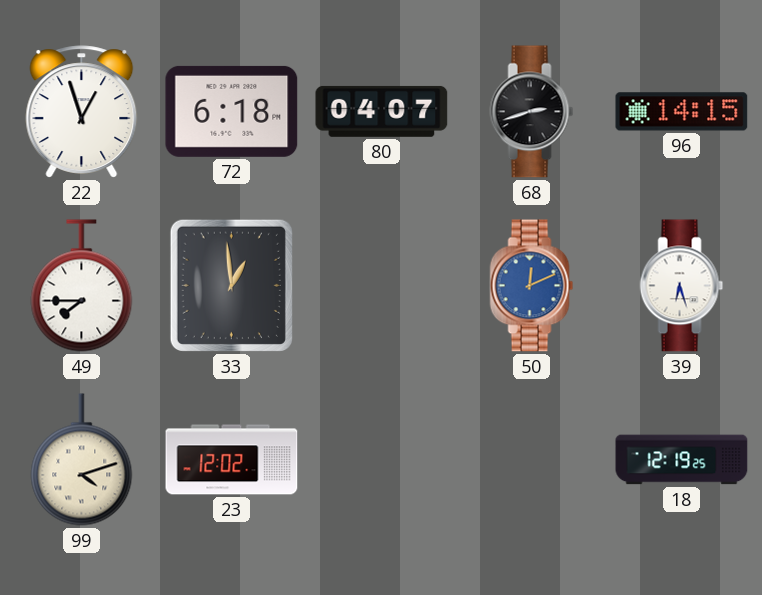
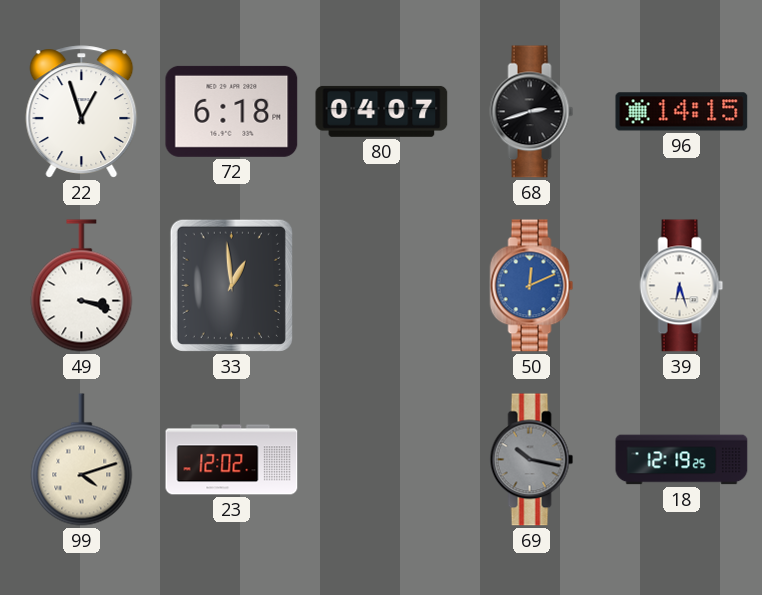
49: 7:45 -> 3:18 (82, 286)
69: none -> 10:17 (532, 460)
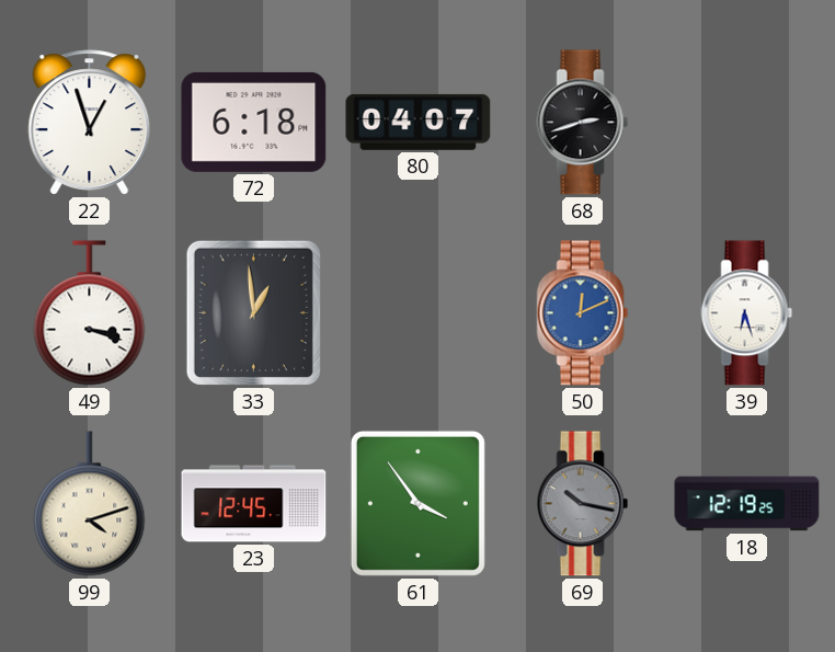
96: 14:15 -> none (682, 112)
23: 12:02 -> 12:45 (254, 504)
61: none -> 3:54 (417, 503)
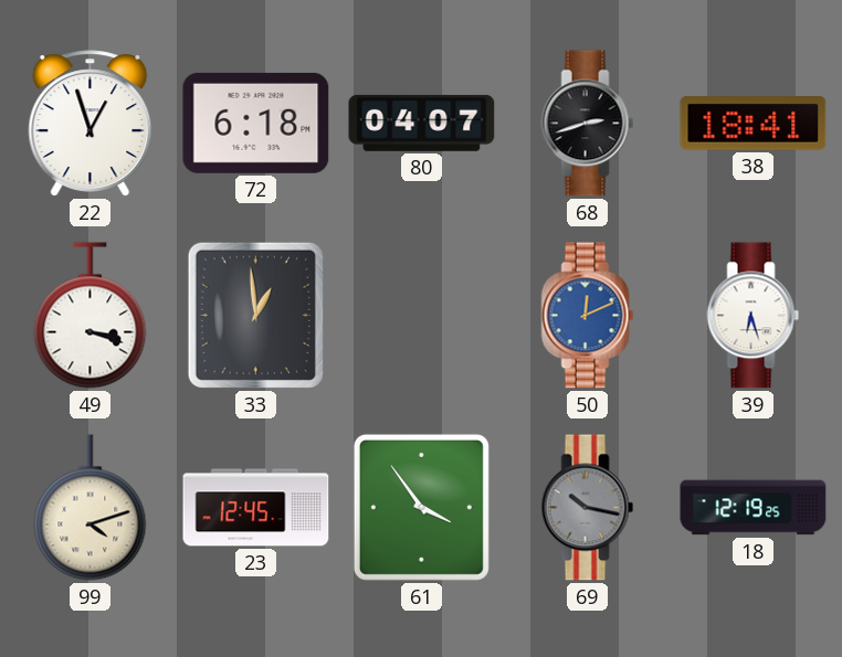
38: none -> 18:41 (754, 124)
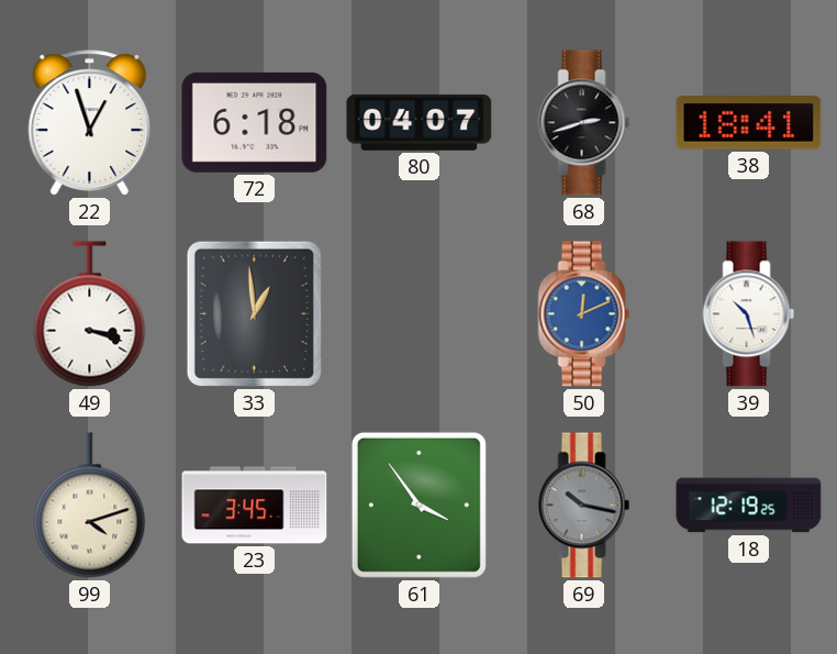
39: 6:27 -> 10:27 (749, 314)
23: 12:45 -> 3:45 (255, 506)
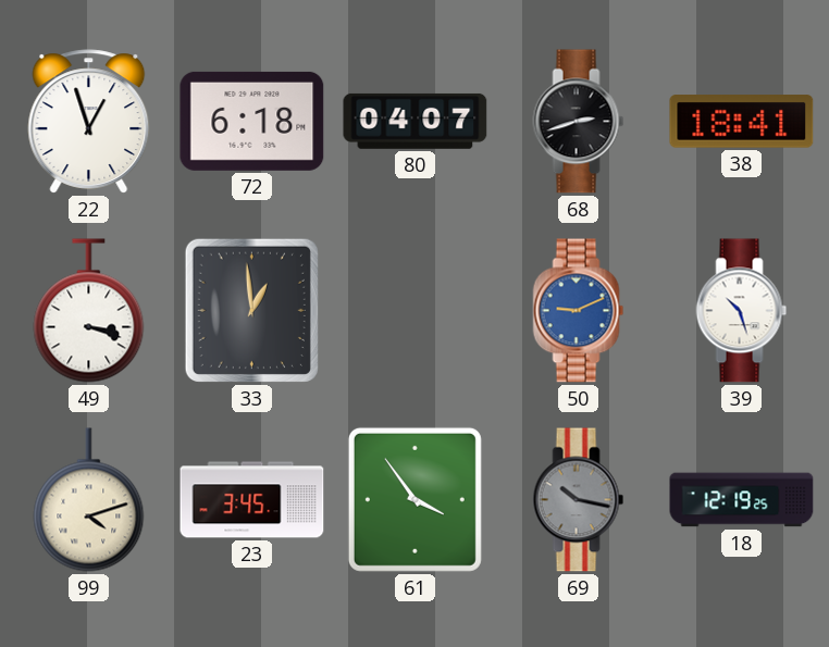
50: 12:11 -> 9:11 (579, 311)
